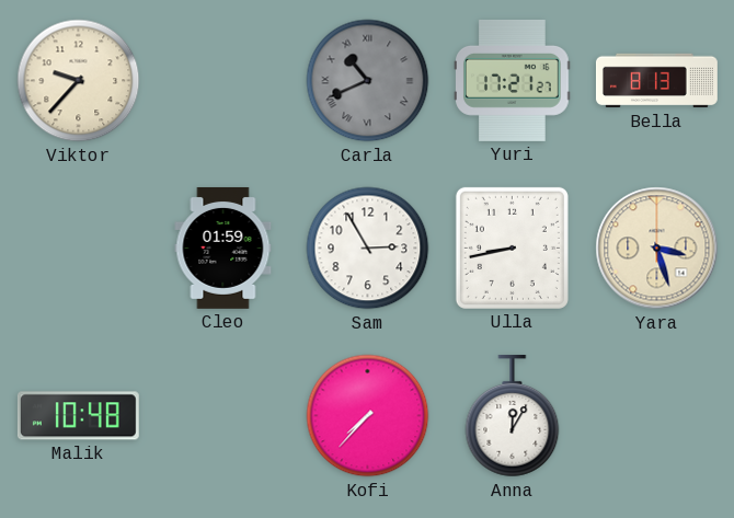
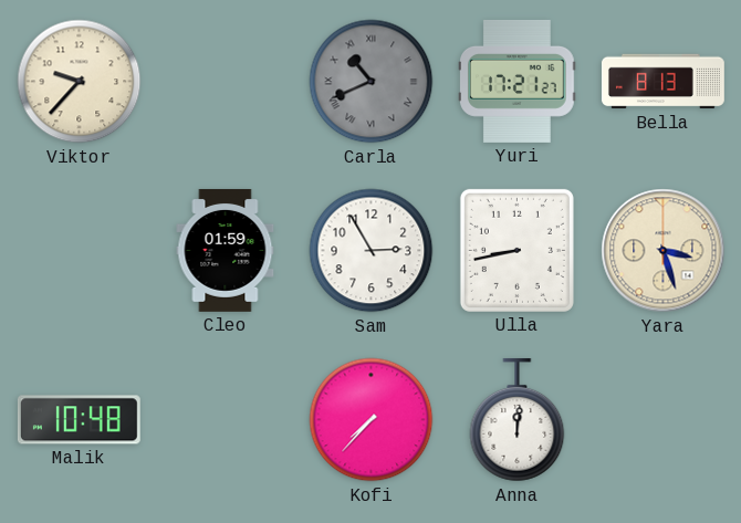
Anna: 12:05 -> 12:01 (518, 420)
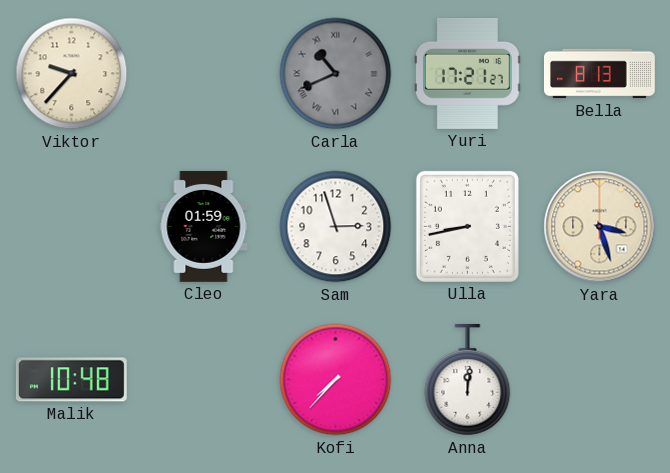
Sam: 2:55 -> 2:57 (336, 227)
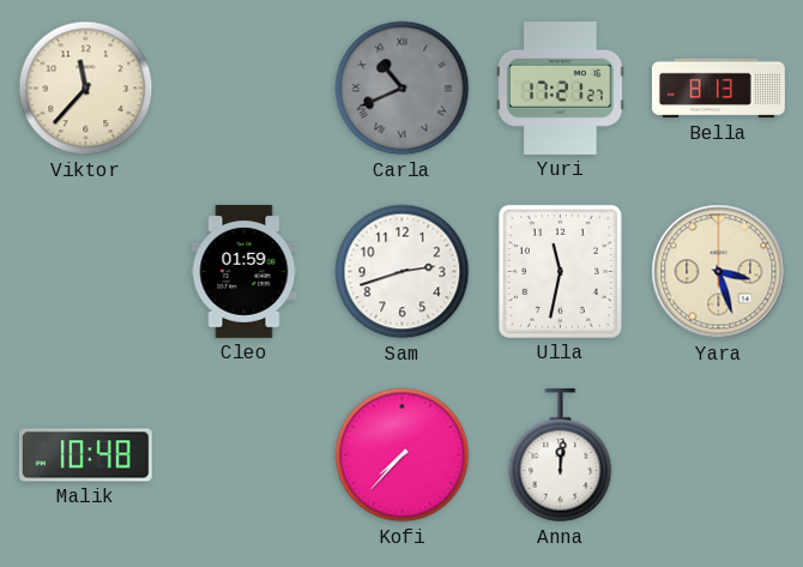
Viktor: 9:37 -> 11:37 (86, 89)
Sam: 2:57 -> 2:42 (403, 272)
Ulla: 8:43 -> 11:32 (560, 271)
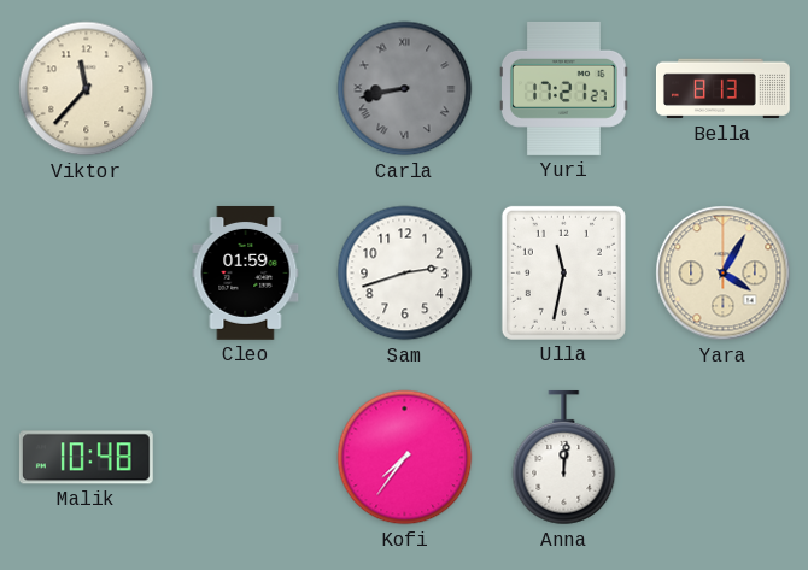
Carla: 10:41 -> 8:43 (405, 89)
Yara: 3:27 -> 4:05 (724, 274)
Kofi: 7:37 -> 7:36 (405, 458)
